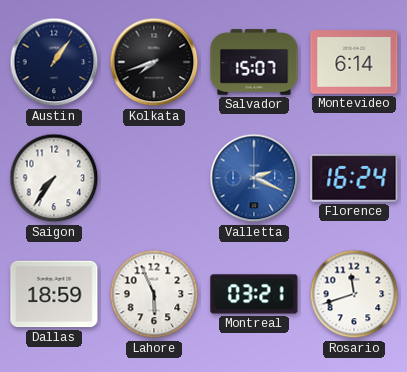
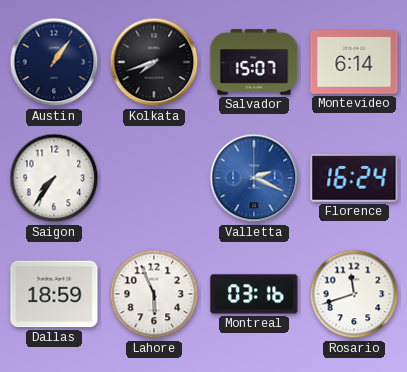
Montreal: 03:21 -> 03:16 (254, 294)
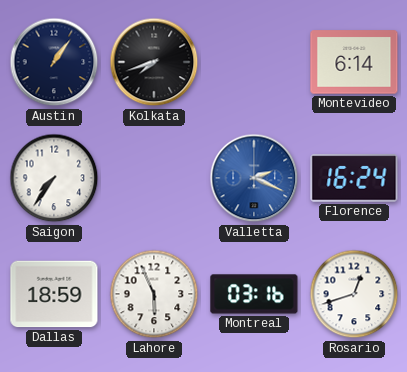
Salvador: 15:07 -> none (254, 62)
Rosario: 11:42 -> 12:42 (354, 294)
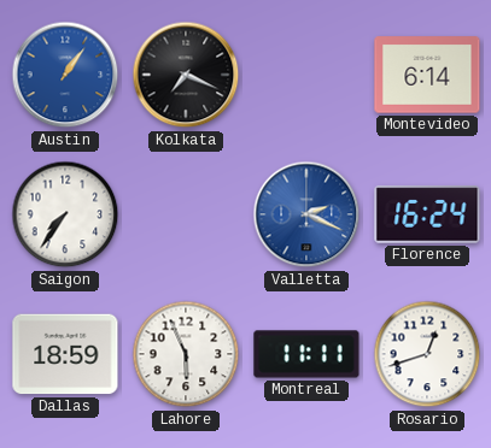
Austin dial: navy -> blue (65, 75)
Kolkata: 7:42 -> 7:19 (186, 75)
Montreal: 03:16 -> 11:11 (306, 354)
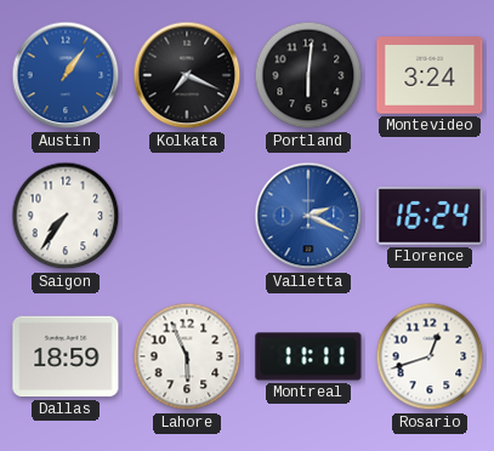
Portland: none -> 6:01 (308, 75)
Montevideo: 6:14 -> 3:24 (430, 75)
